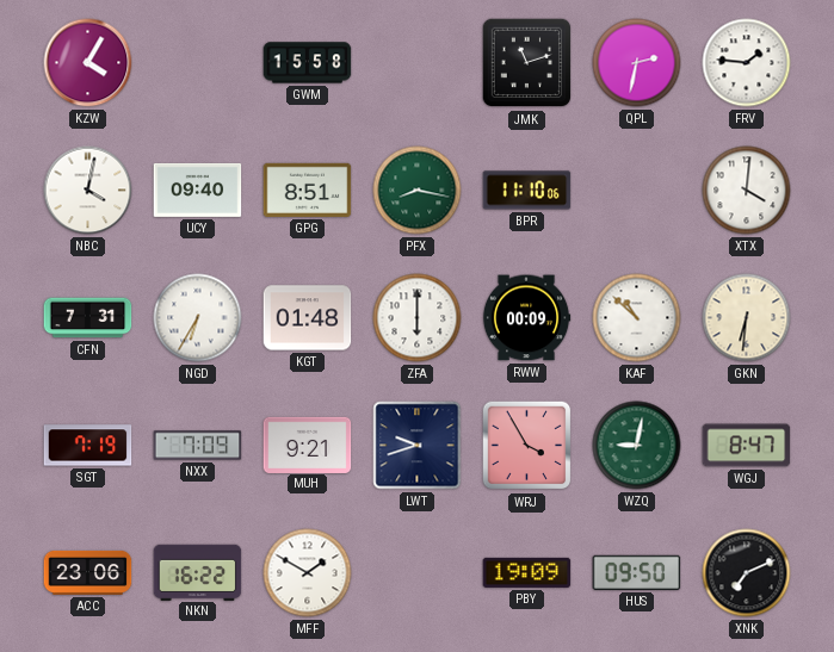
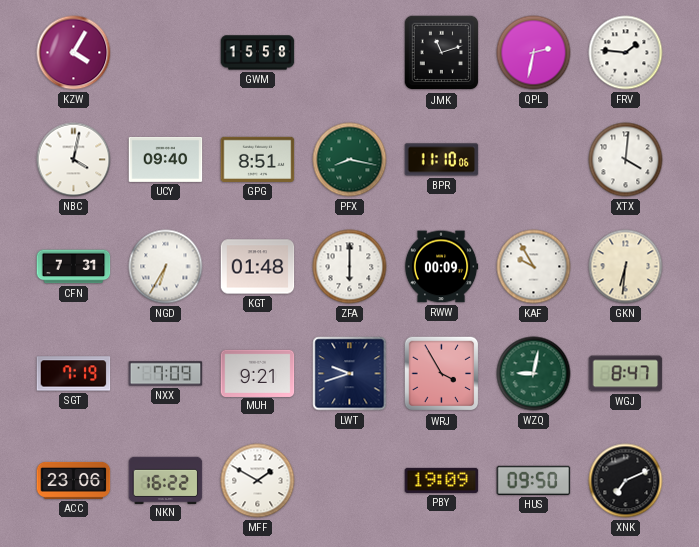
KAF: 10:52 -> 9:55 (534, 267)
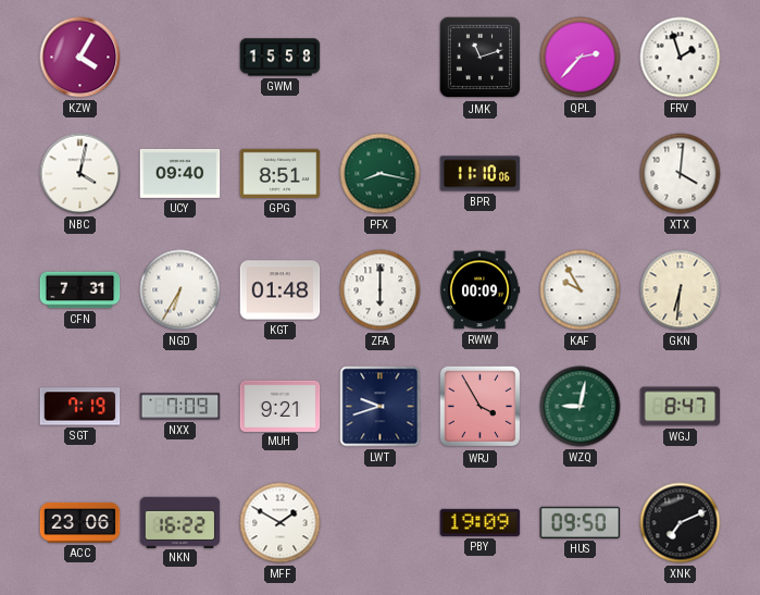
QPL: 2:32 -> 2:37 (581, 58)
FRV: 1:46 -> 1:57 (681, 58)
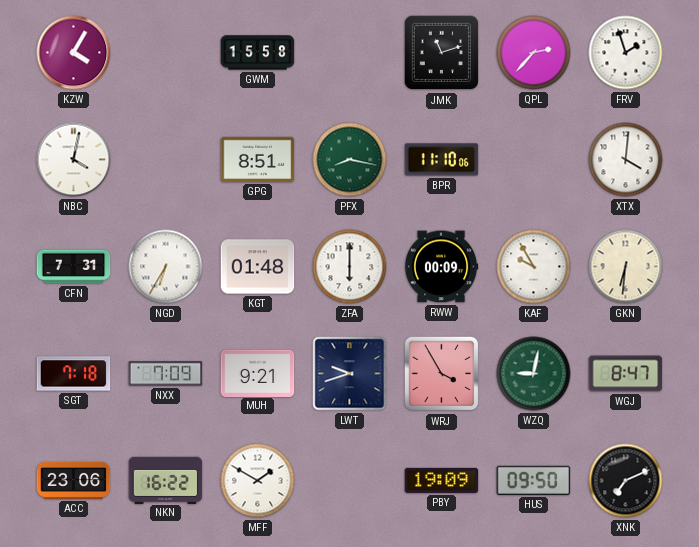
UCY: 09:40 -> none (180, 173)
SGT: 7:19 -> 7:18 (74, 374)
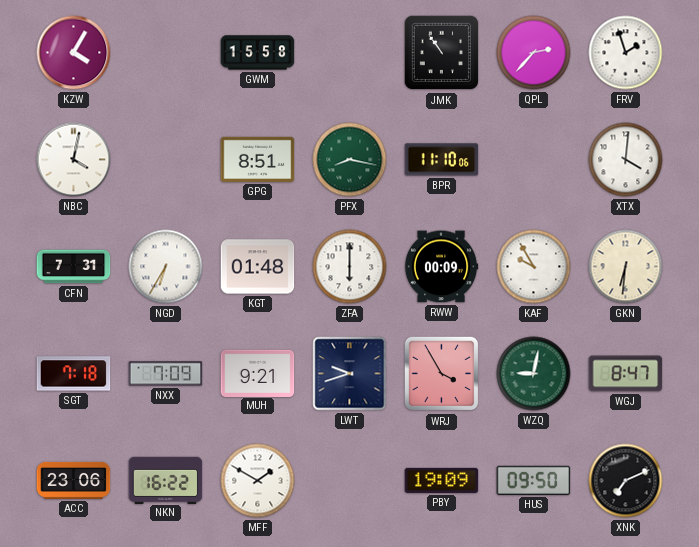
JMK: 11:12 -> 10:54 (442, 53)
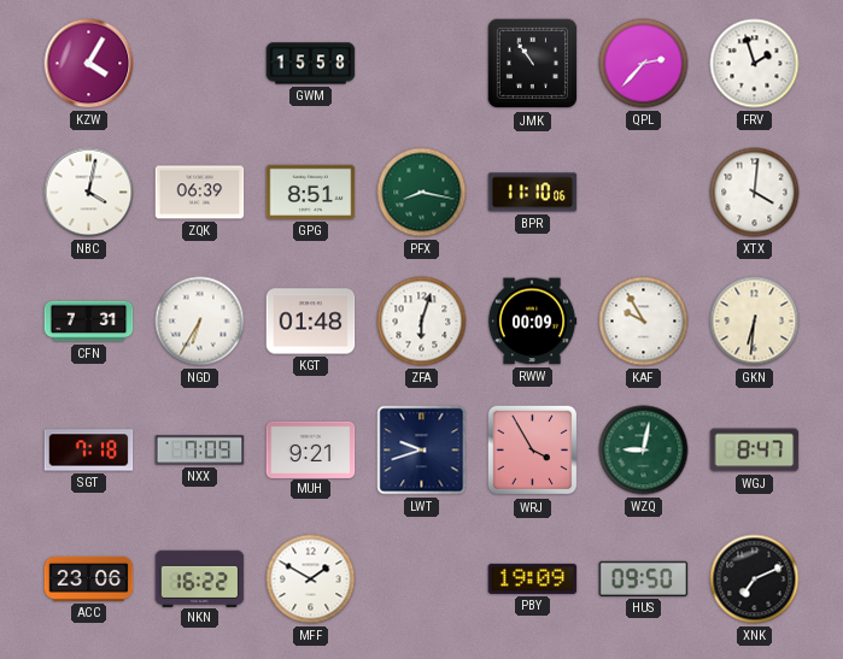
ZQK: none -> 06:39 (200, 193)
ZFA: 6:00 -> 6:03 (422, 322)
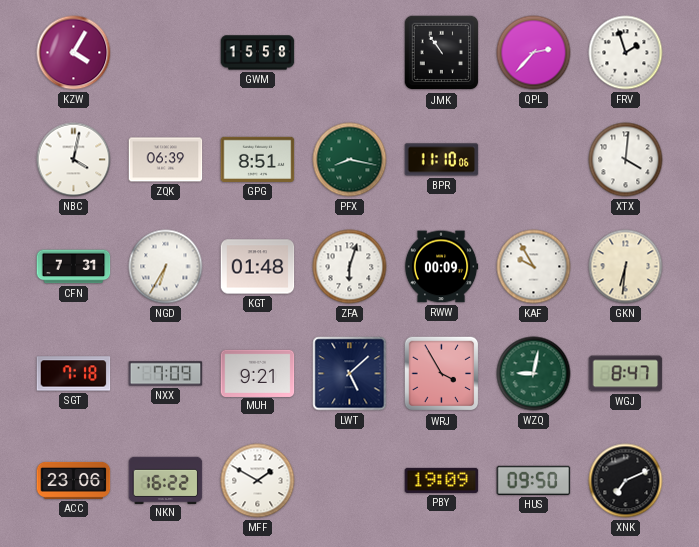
LWT: 9:42 -> 5:08 (350, 374)
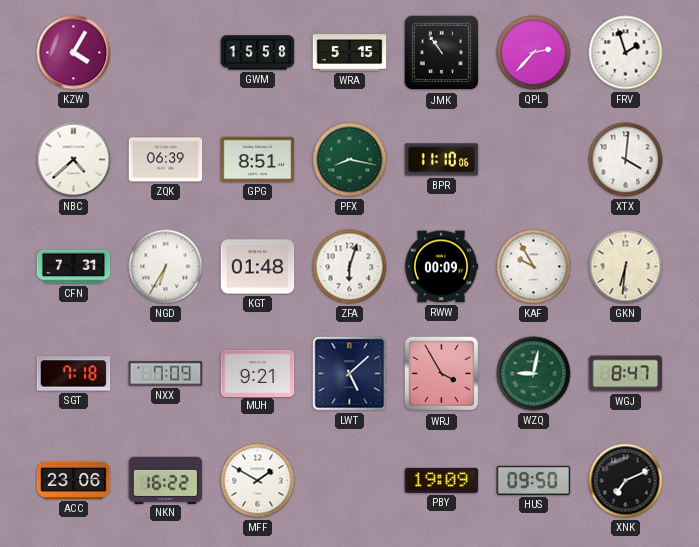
WRA: none -> 5:15 (350, 53)
NBC: 4:02 -> 4:38 (74, 160)
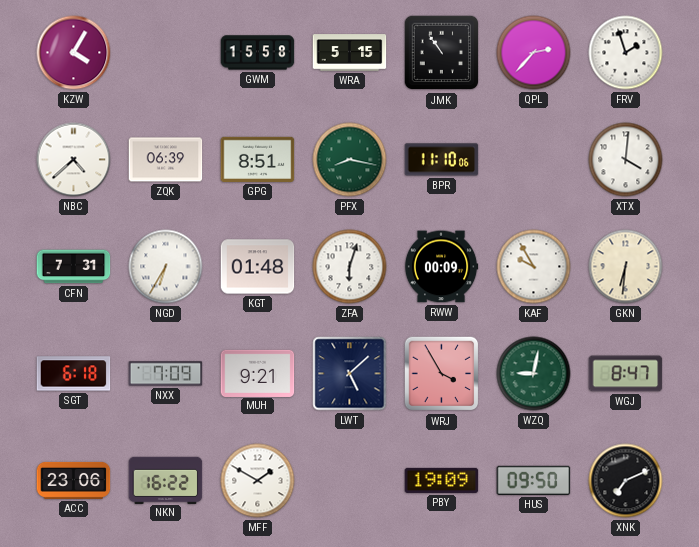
SGT: 7:18 -> 6:18 (74, 374)
